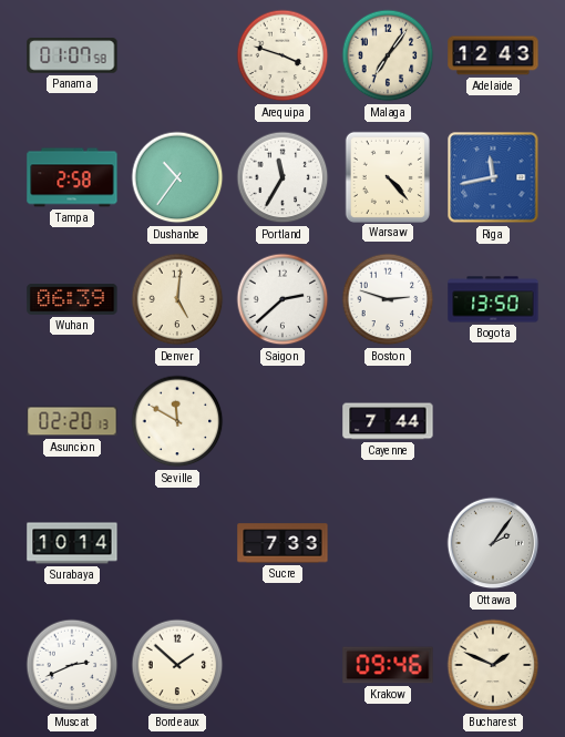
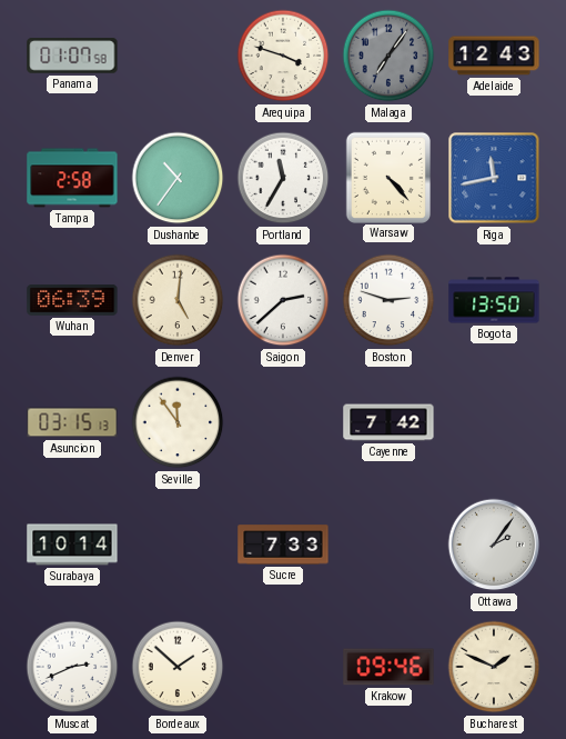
Malaga dial: cream -> grey (388, 56)
Asuncion: 02:20 -> 03:15 (72, 422)
Seville: 11:50 -> 11:54 (178, 422)
Cayenne: 7:44 -> 7:42 (388, 422)
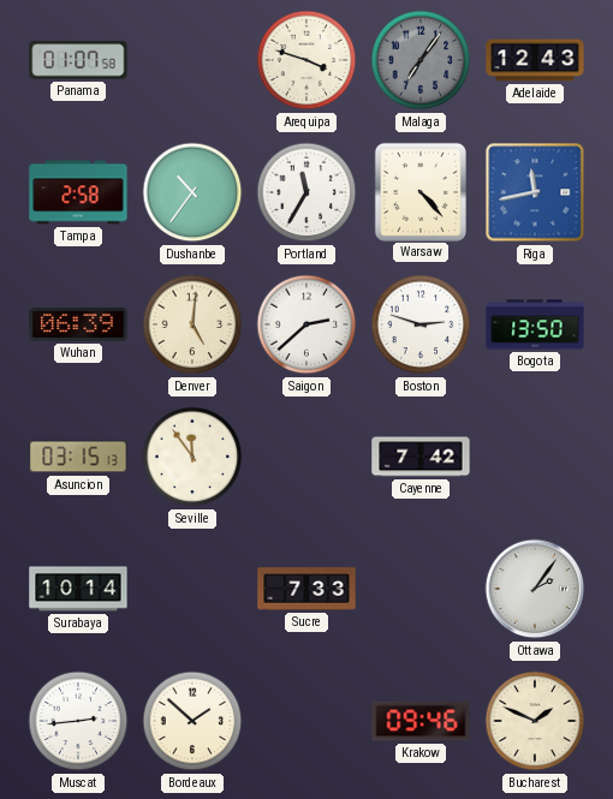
Muscat: 2:41 -> 2:44 (78, 721)
